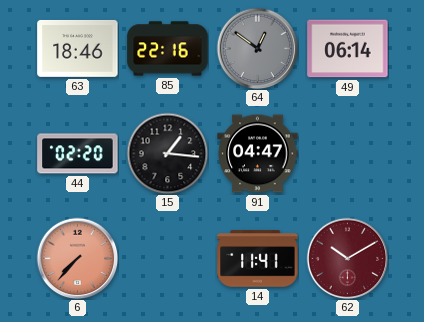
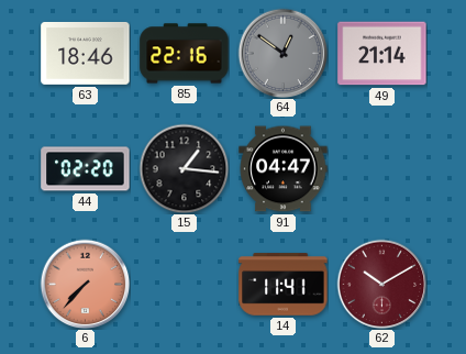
49: 06:14 -> 21:14 (382, 54)
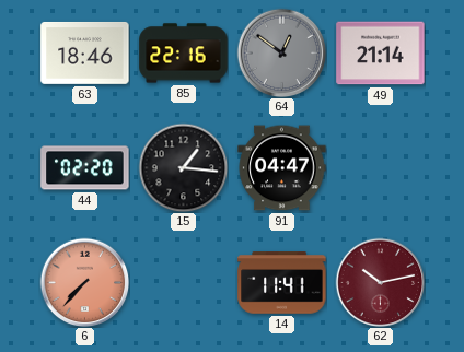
62: 10:10 -> 10:13 (380, 282)
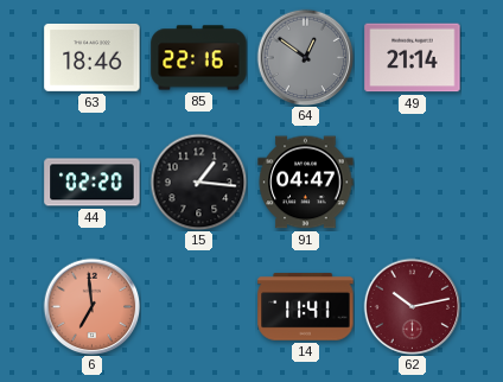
6: 7:37 -> 6:59 (91, 306)
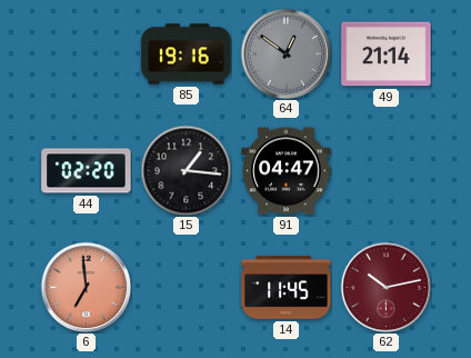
63: 18:46 -> none (93, 57)
85: 22:16 -> 19:16 (187, 54)
14: 11:41 -> 11:45 (287, 288)
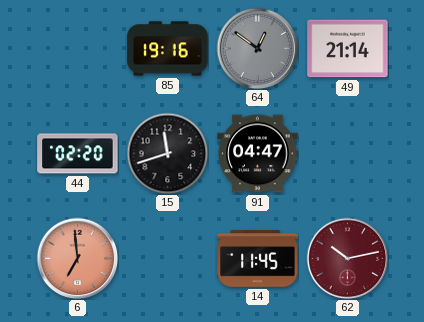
15: 1:16 -> 11:42 (167, 153)
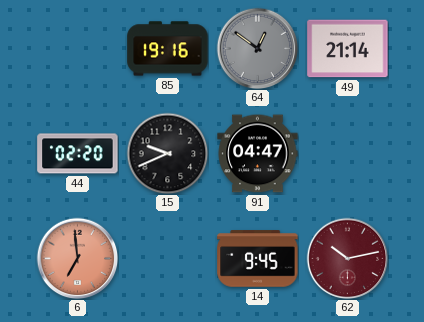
15: 11:42 -> 9:41 (167, 153)
14: 11:45 -> 9:45 (258, 259)
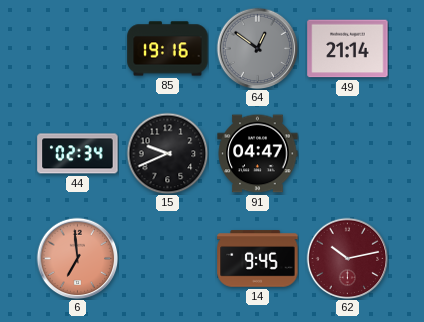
44: 02:20 -> 02:34 (78, 154)
